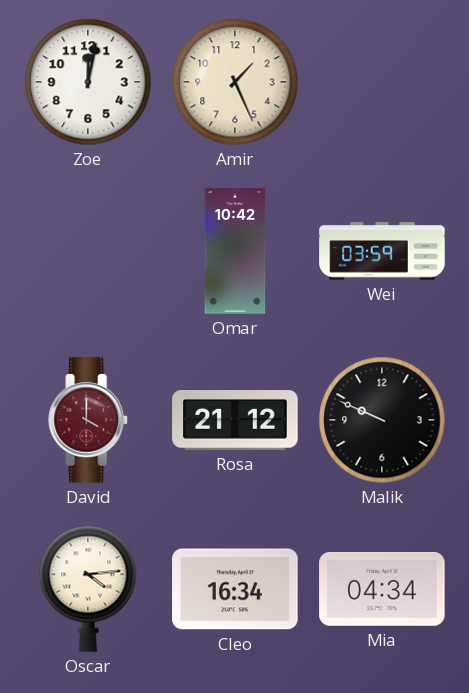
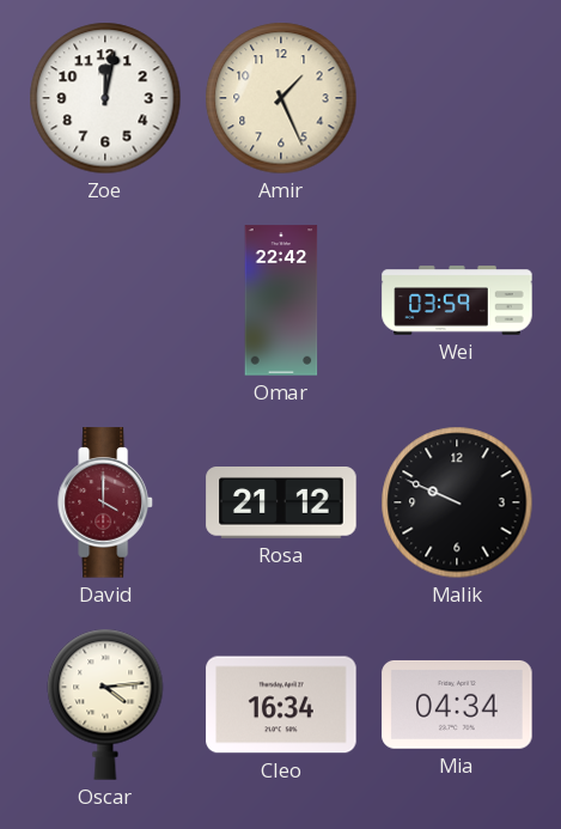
Omar: 10:42 -> 22:42 (281, 300)
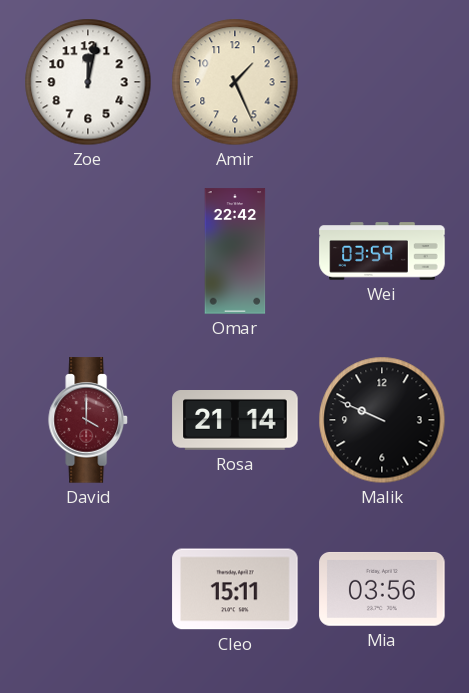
Rosa: 21:12 -> 21:14 (235, 420)
Oscar: 4:14 -> none (105, 705)
Cleo: 16:34 -> 15:11 (235, 589)
Mia: 04:34 -> 03:56 (382, 589)
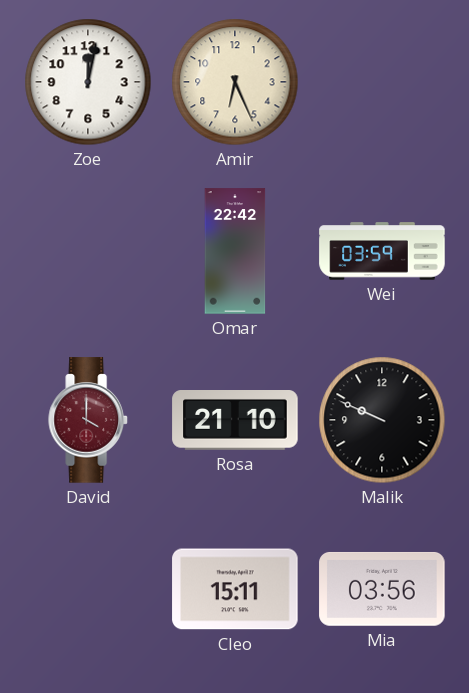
Amir: 1:26 -> 6:26 (235, 82)
Rosa: 21:14 -> 21:10 (235, 420)
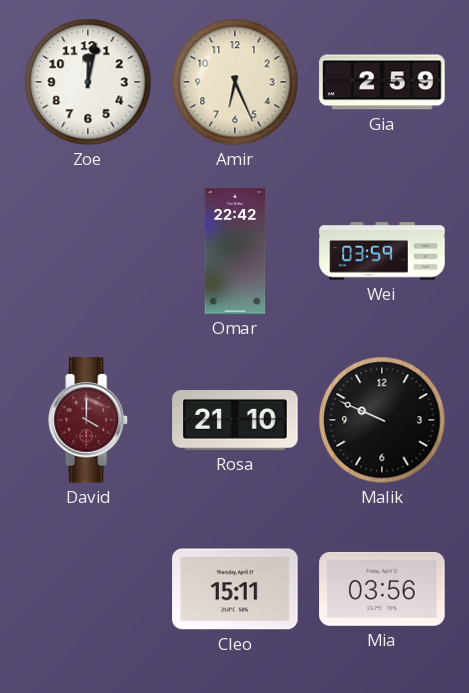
Gia: none -> 2:59 (382, 82)
